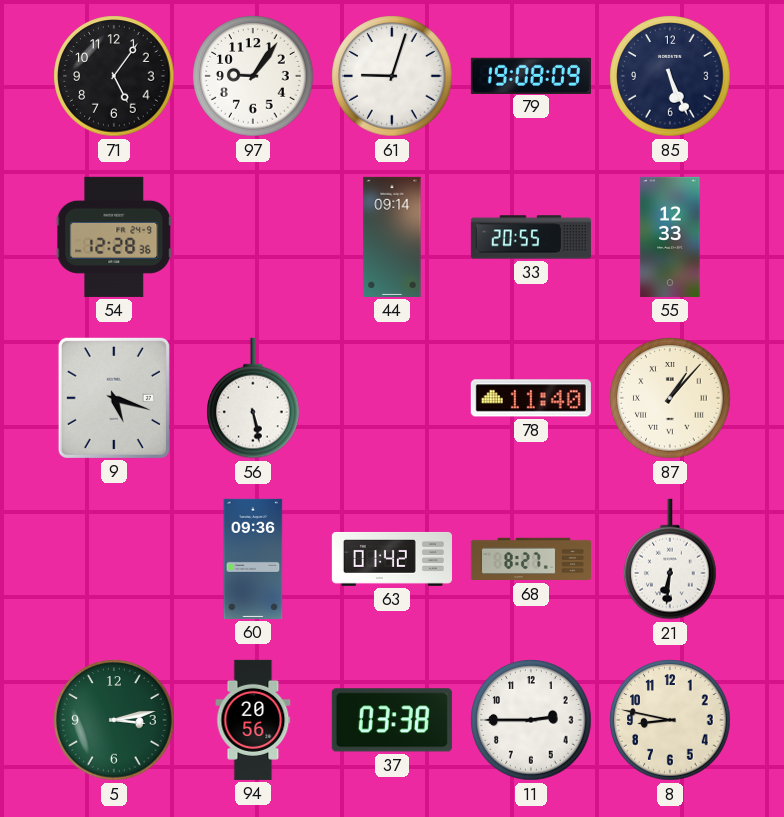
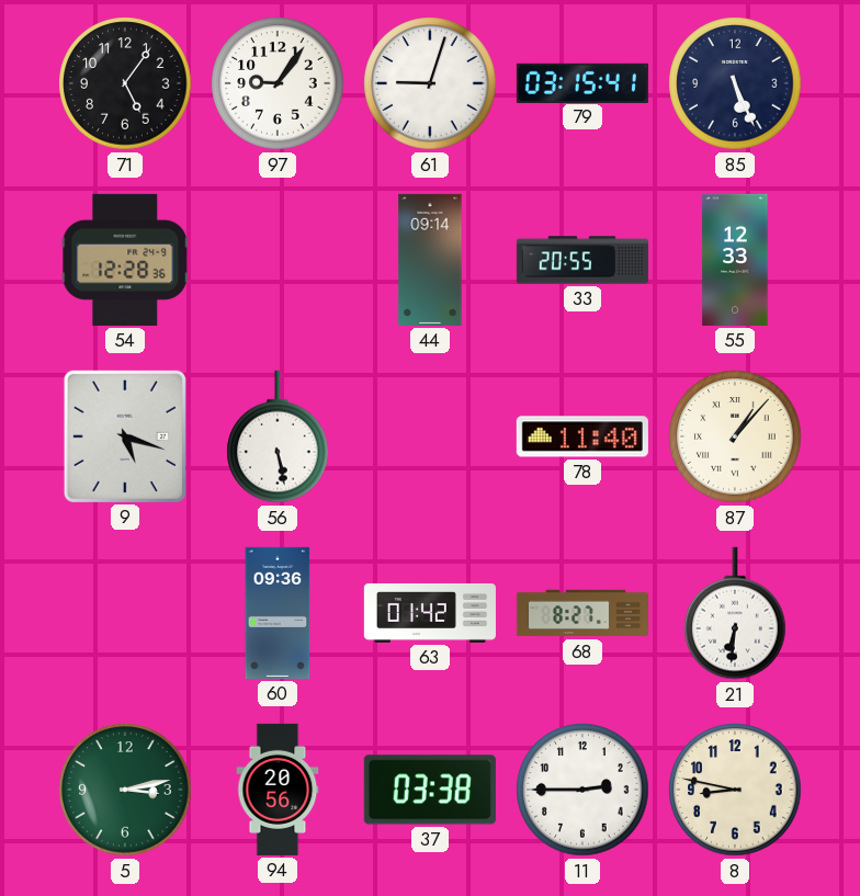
79: 19:08 -> 03:15 (582, 82)
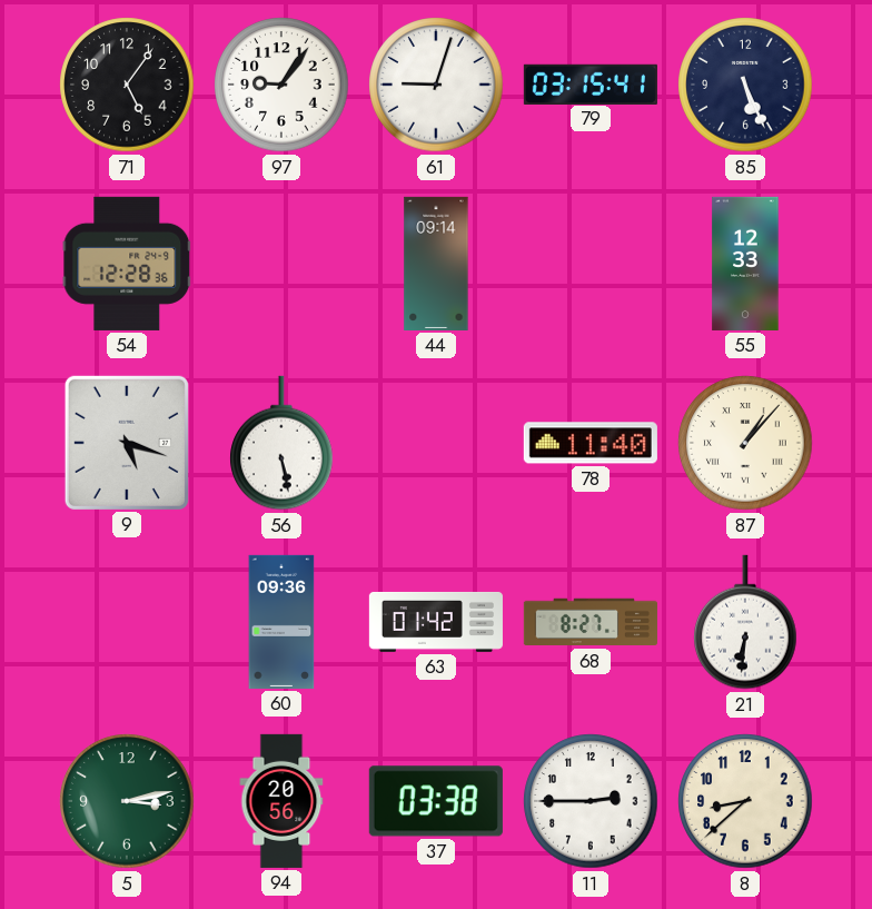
33: 20:55 -> none (582, 260)
8: 8:47 -> 8:38 (745, 801)
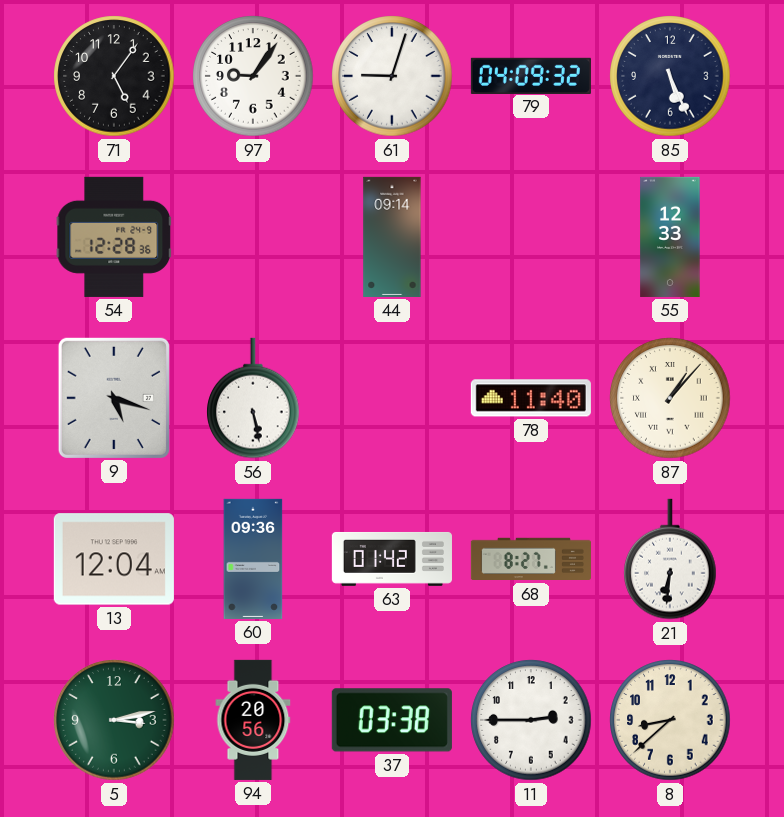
79: 03:15 -> 04:09 (531, 75)
13: none -> 12:04 (114, 559)
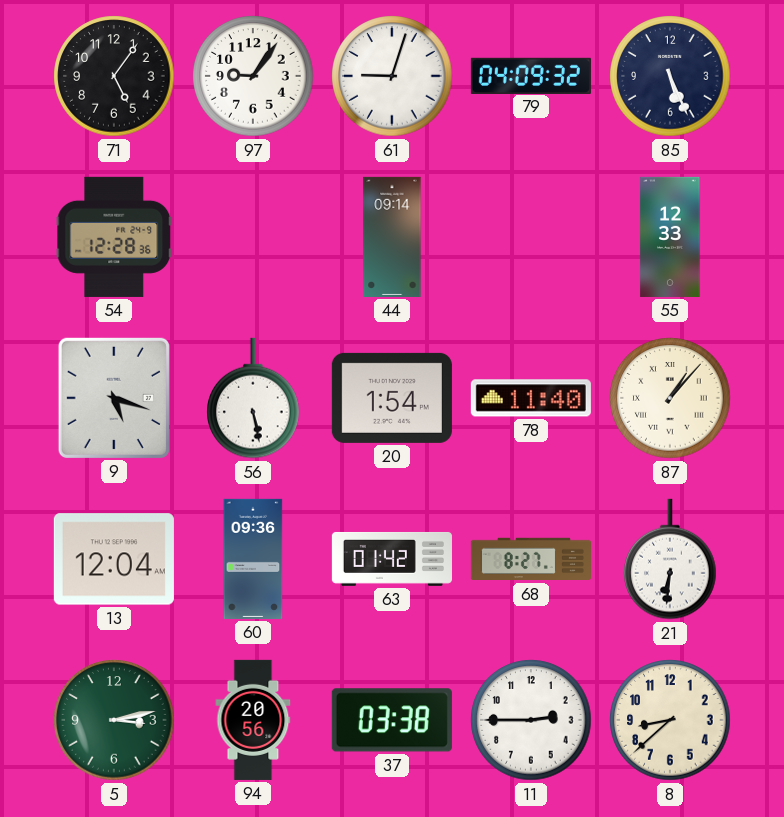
20: none -> 1:54 (392, 398)
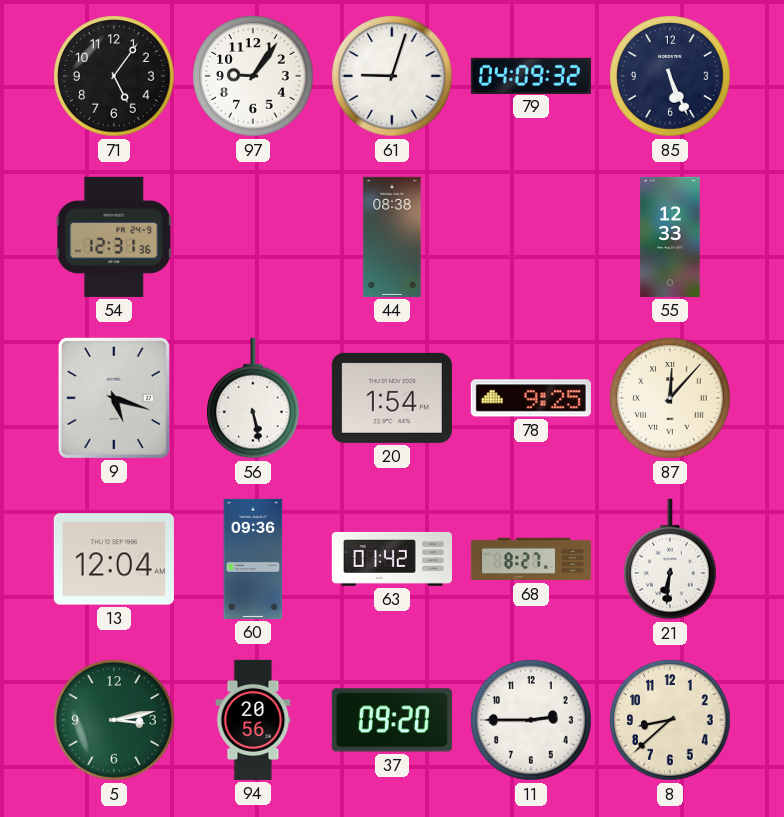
54: 12:28 -> 12:31 (114, 237)
44: 09:14 -> 08:38 (392, 237)
78: 11:40 -> 9:25 (531, 398)
87: 1:07 -> 12:07 (670, 398)
37: 03:38 -> 09:20 (392, 720)
